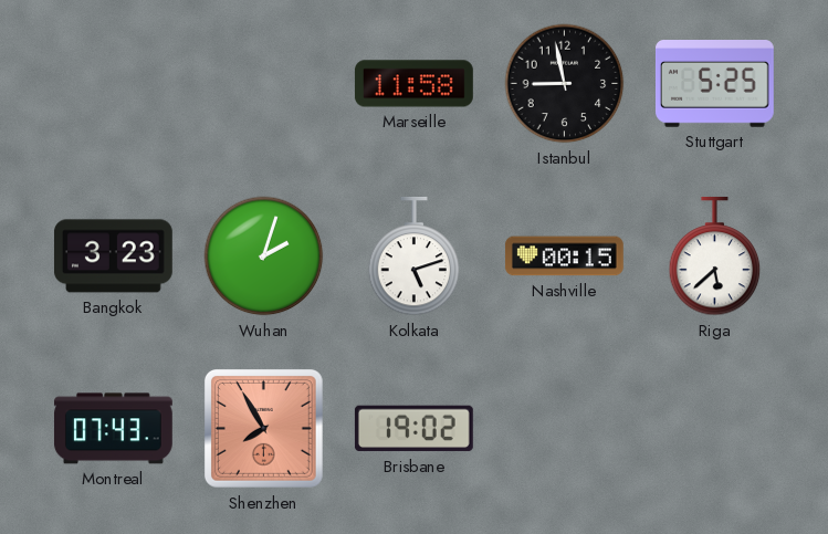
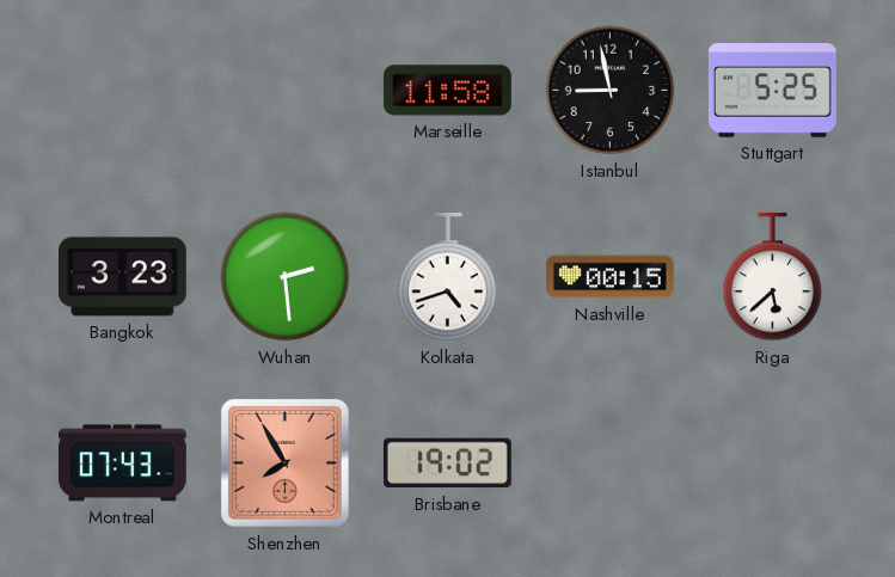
Wuhan: 2:03 -> 2:29 (286, 277)
Kolkata: 5:12 -> 4:42 (448, 277)
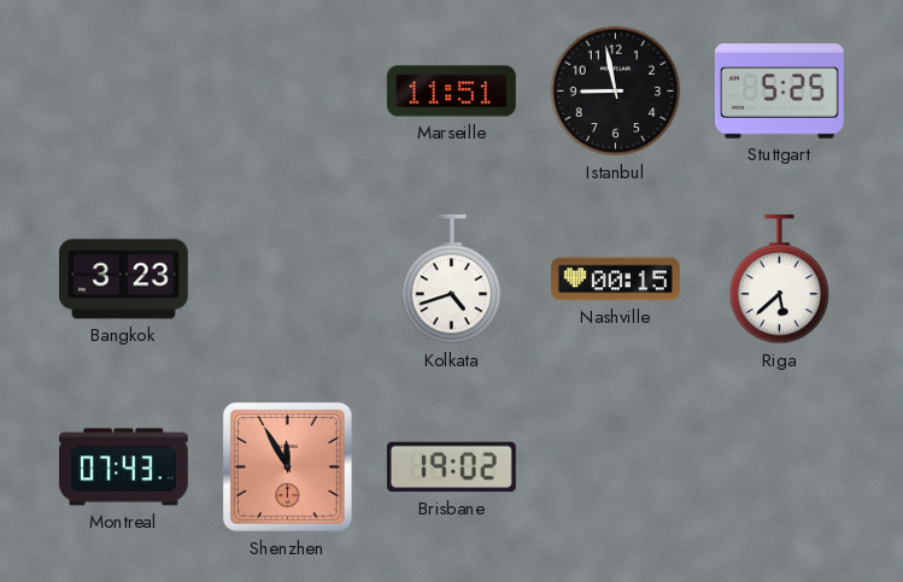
Marseille: 11:58 -> 11:51 (451, 92)
Wuhan: 2:29 -> none (286, 277)
Shenzhen: 7:55 -> 11:55 (287, 466)
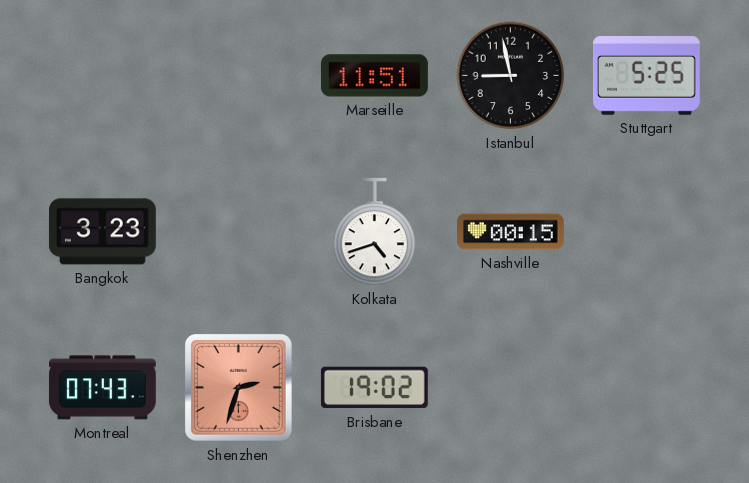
Riga: 5:38 -> none (780, 280)
Shenzhen: 11:55 -> 2:33 (238, 387)
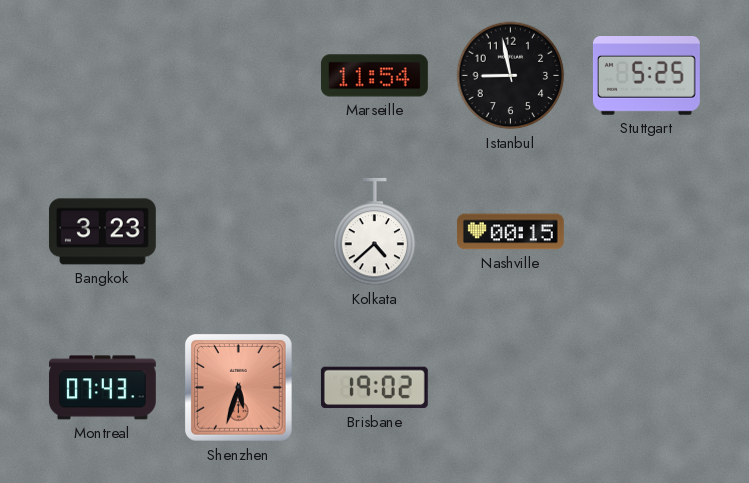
Marseille: 11:51 -> 11:54 (374, 76)
Kolkata: 4:42 -> 4:38 (375, 232)
Shenzhen: 2:33 -> 5:33 (238, 387)
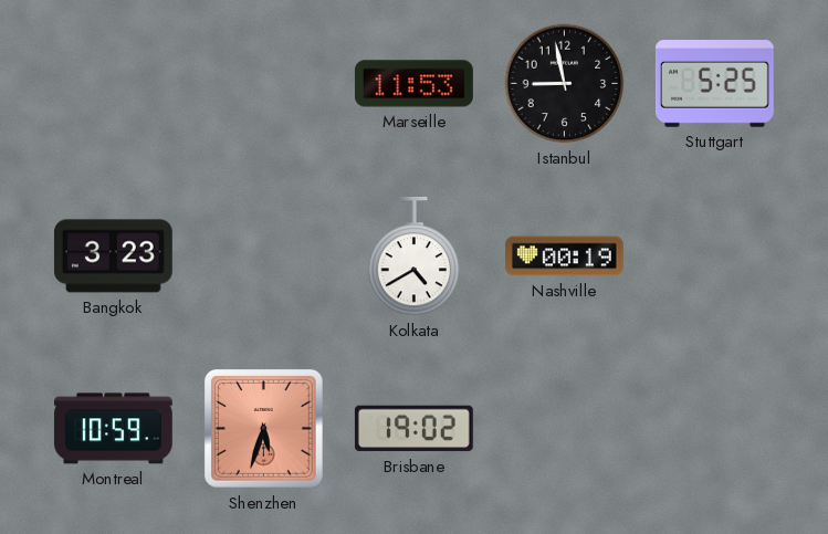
Marseille: 11:54 -> 11:53 (413, 84)
Kolkata: 4:38 -> 4:40 (415, 256)
Nashville: 00:15 -> 00:19 (564, 256)
Montreal: 07:43 -> 10:59 (113, 429)
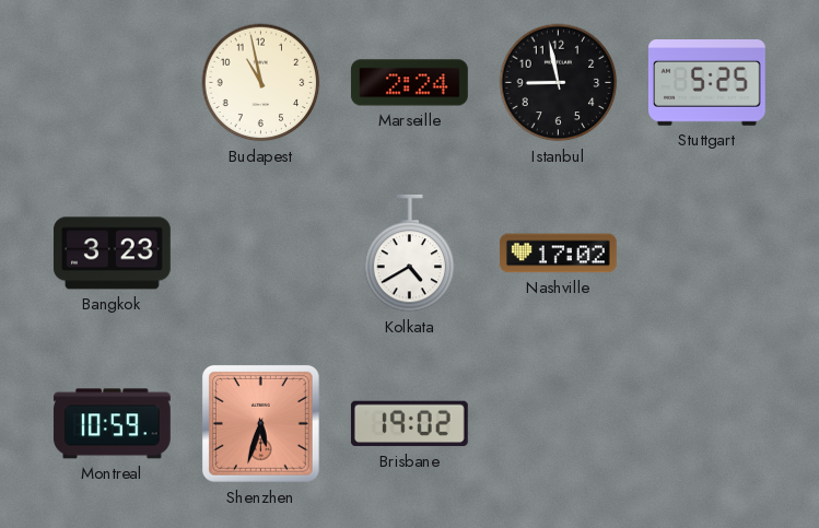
Budapest: none -> 10:58 (261, 83)
Marseille: 11:53 -> 2:24 (409, 83)
Nashville: 00:19 -> 17:02 (558, 254)
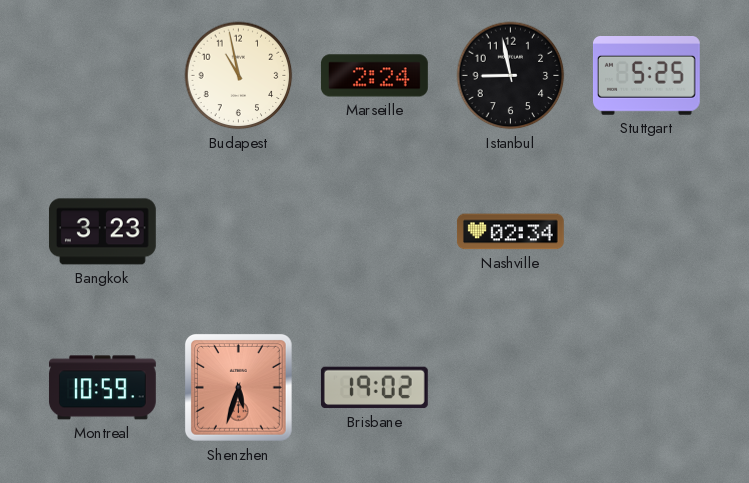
Kolkata: 4:40 -> none (410, 254)
Nashville: 17:02 -> 02:34 (510, 232)
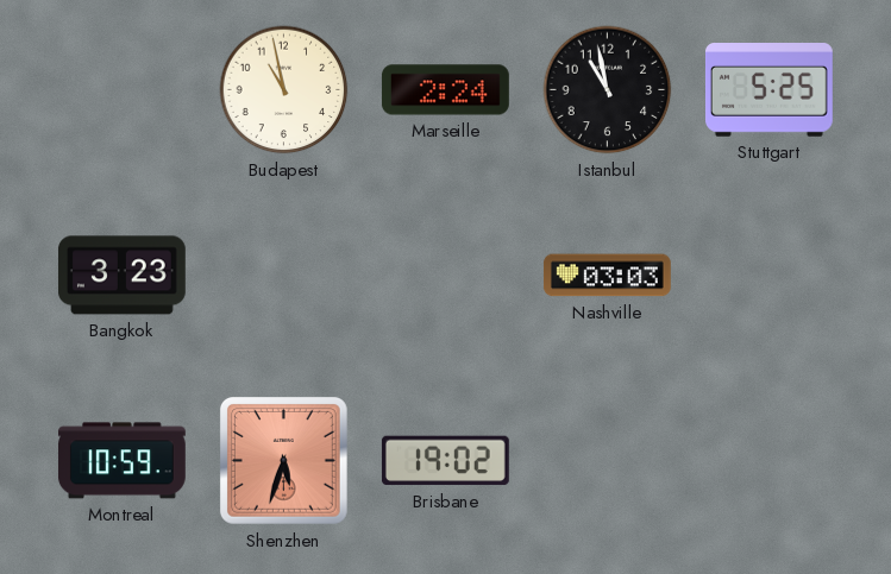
Istanbul: 8:58 -> 10:58 (608, 90)
Nashville: 02:34 -> 03:03 (607, 276)
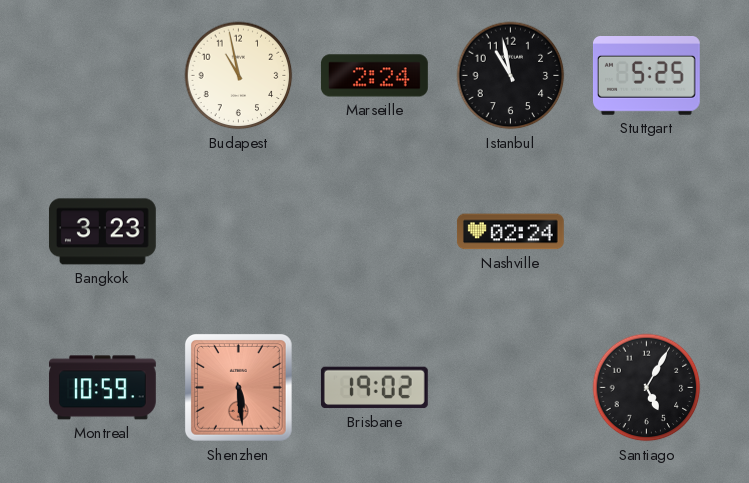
Nashville: 03:03 -> 02:24 (510, 232)
Shenzhen: 5:33 -> 5:29 (238, 387)
Santiago: none -> 5:05 (647, 388)
